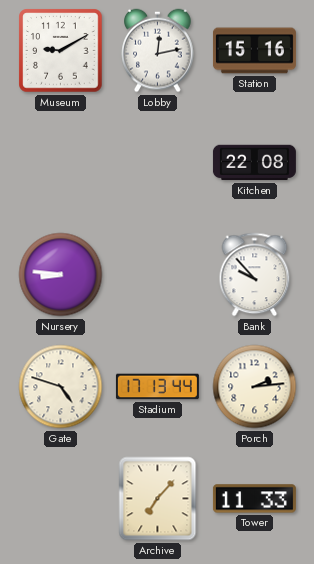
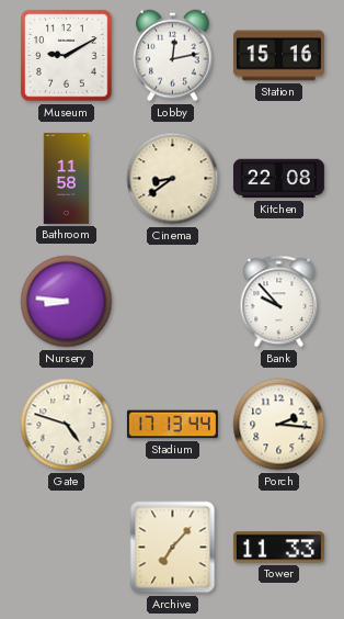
Bathroom: none -> 11:58 (67, 178)
Cinema: none -> 8:39 (173, 179)
Porch: 2:14 -> 2:16 (279, 425)
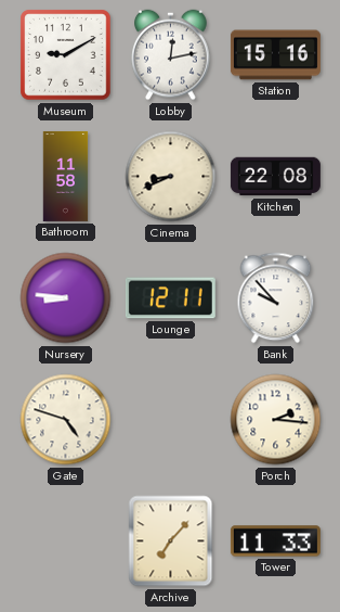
Cinema: 8:39 -> 8:41 (171, 177)
Lounge: none -> 12:11 (170, 298)
Stadium: 17:13 -> none (172, 425)
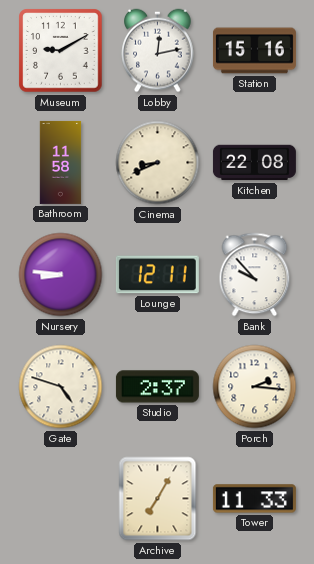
Studio: none -> 2:37 (157, 387)
Archive: 7:07 -> 7:05 (158, 499)
